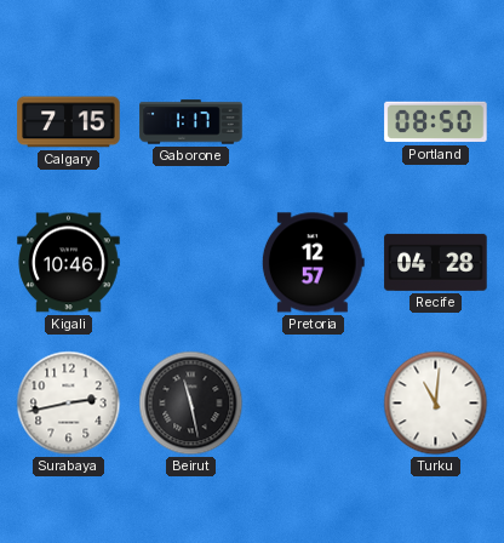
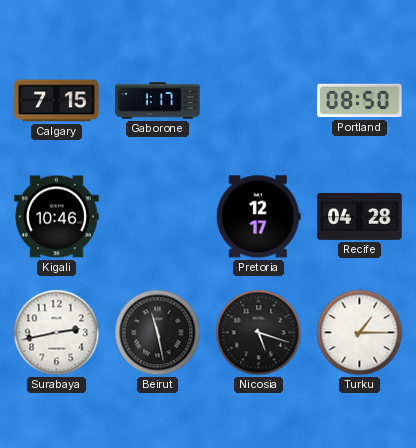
Pretoria: 12:57 -> 12:17 (258, 217)
Nicosia: none -> 5:18 (259, 333)
Turku: 11:01 -> 1:15 (360, 333)
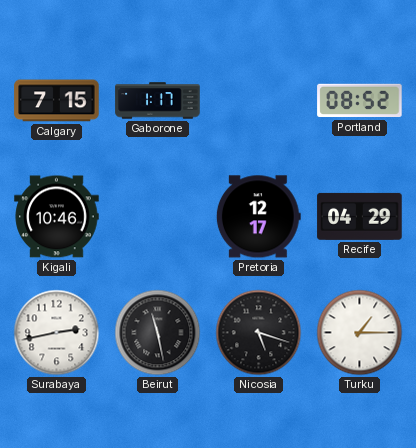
Portland: 08:50 -> 08:52 (360, 101)
Recife: 04:28 -> 04:29 (360, 216)
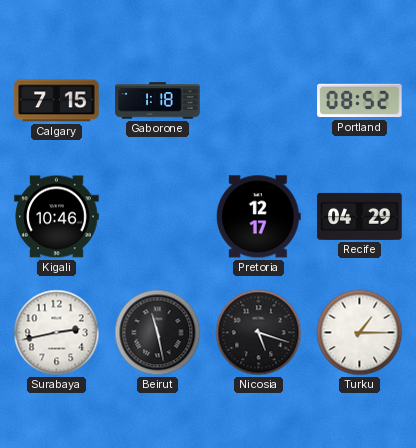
Gaborone: 1:17 -> 1:18 (158, 101)
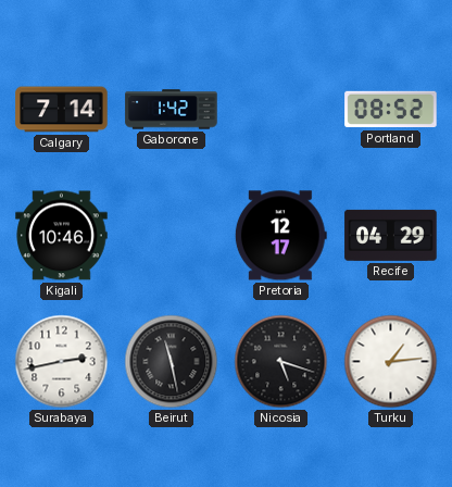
Calgary: 7:15 -> 7:14 (62, 110)
Gaborone: 1:18 -> 1:42 (172, 110)
Turku: 1:15 -> 1:14 (391, 362)
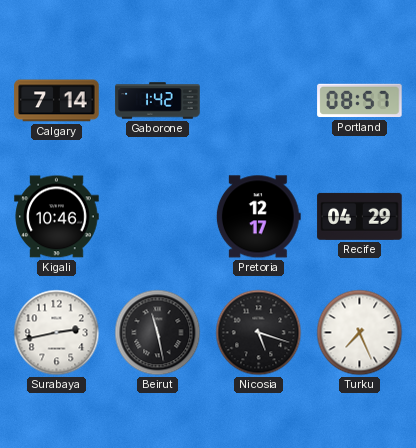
Portland: 08:52 -> 08:57 (360, 101)
Turku: 1:14 -> 7:26 (360, 333)
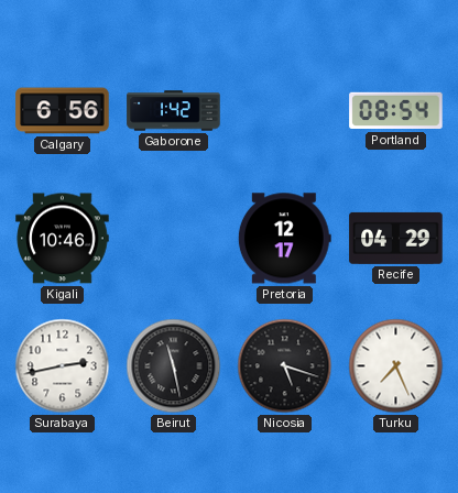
Calgary: 7:14 -> 6:56 (63, 111)
Portland: 08:57 -> 08:54 (396, 111)
